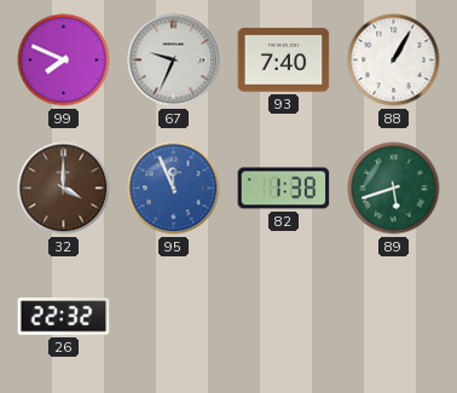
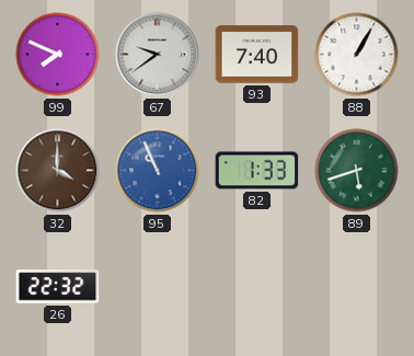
67: 9:34 -> 9:39 (158, 55)
95: 11:56 -> 10:56 (158, 171)
82: 1:38 -> 1:33 (257, 171)
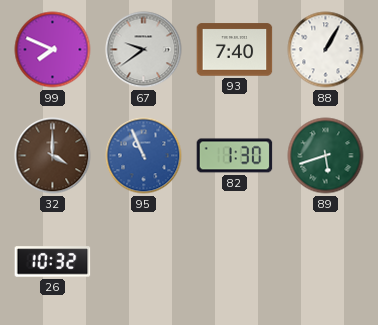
82: 1:33 -> 1:30 (235, 156)
26: 22:32 -> 10:32 (53, 262)
